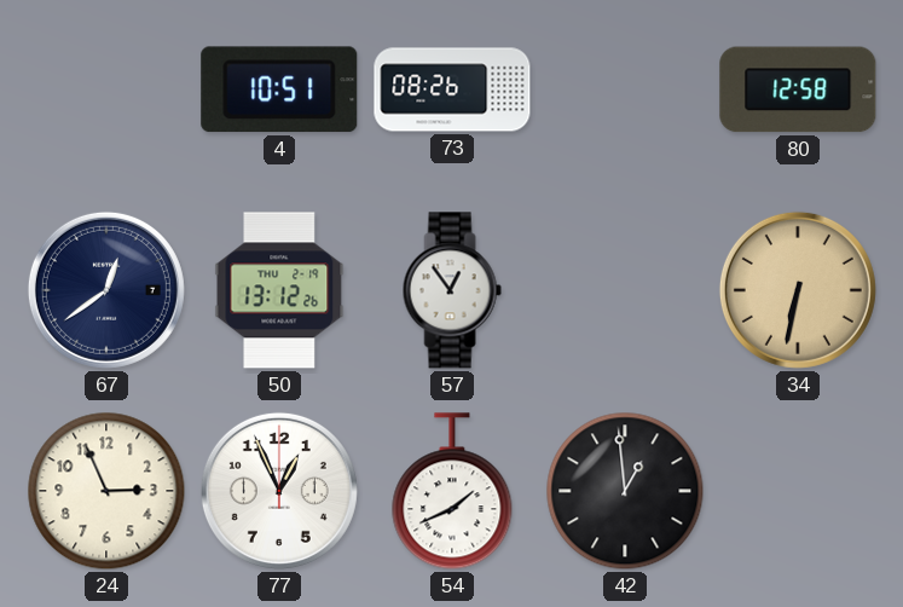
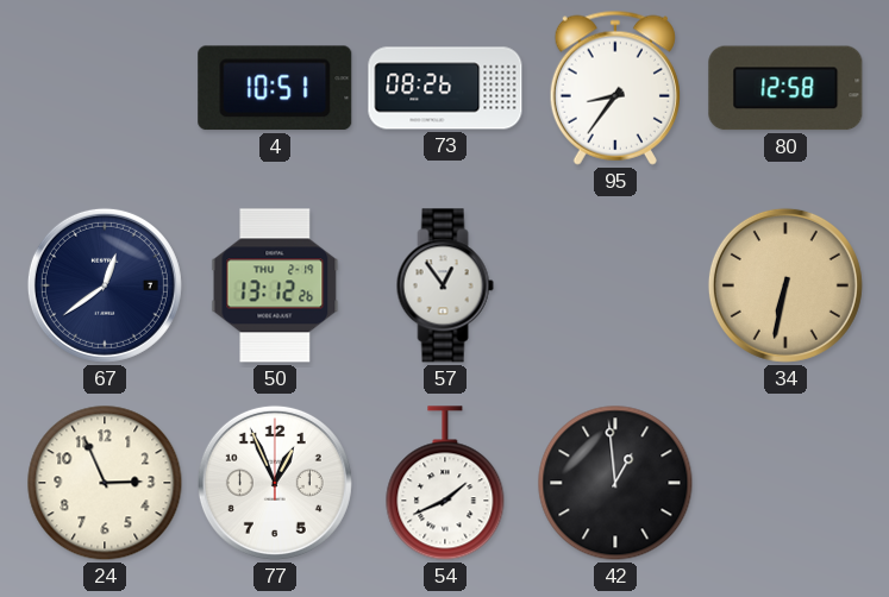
95: none -> 8:36 (615, 88)
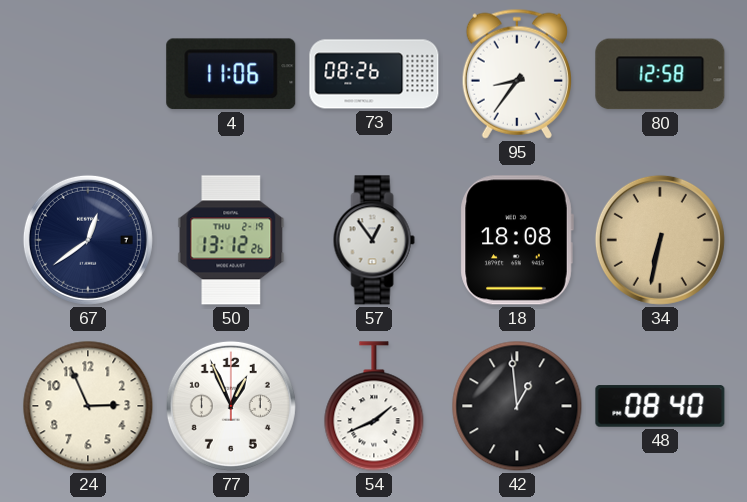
4: 10:51 -> 11:06 (231, 74)
18: none -> 18:08 (517, 240)
48: none -> 08:40 (660, 406)
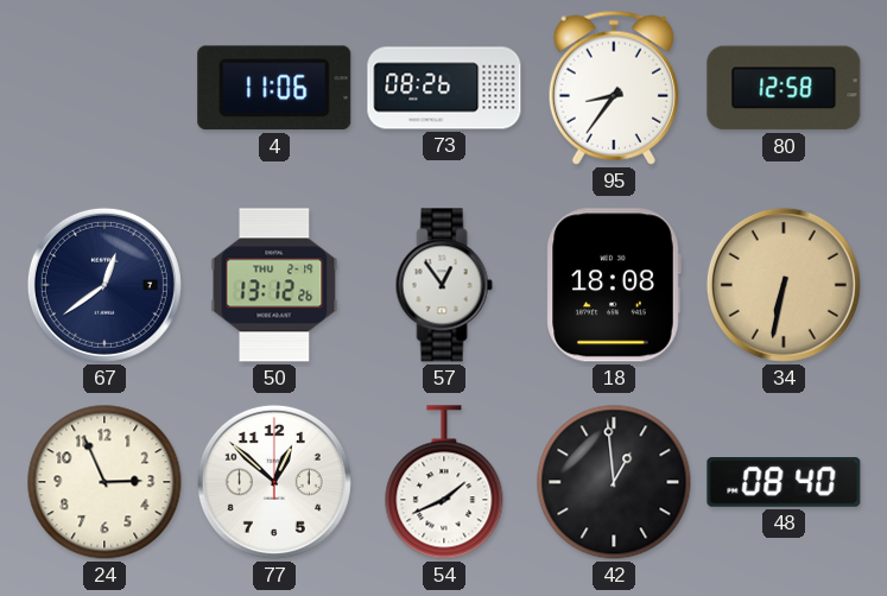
77: 12:56 -> 12:52 (274, 482)
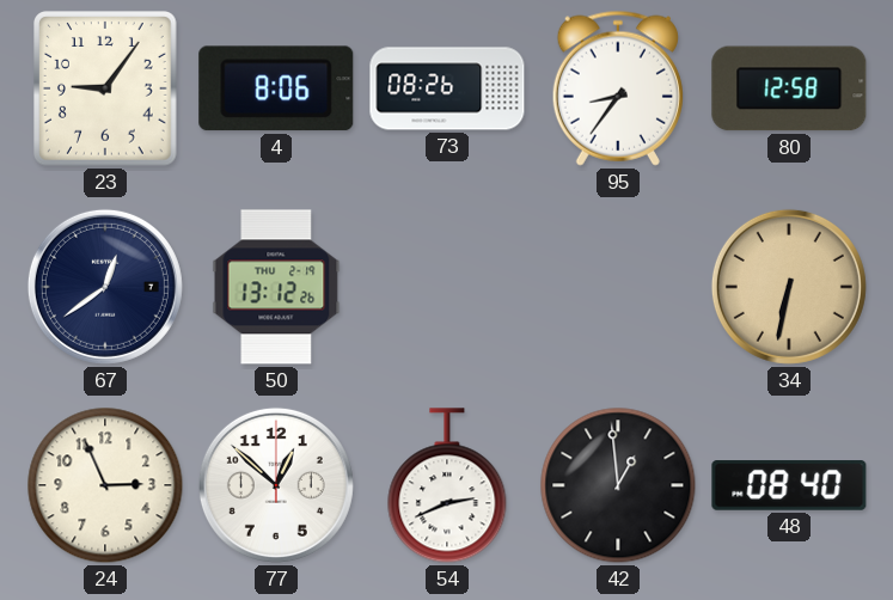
23: none -> 9:06 (106, 88)
4: 11:06 -> 8:06 (276, 88)
57: 12:54 -> none (444, 285)
18: 18:08 -> none (614, 285)
54: 1:41 -> 2:41 (447, 485)
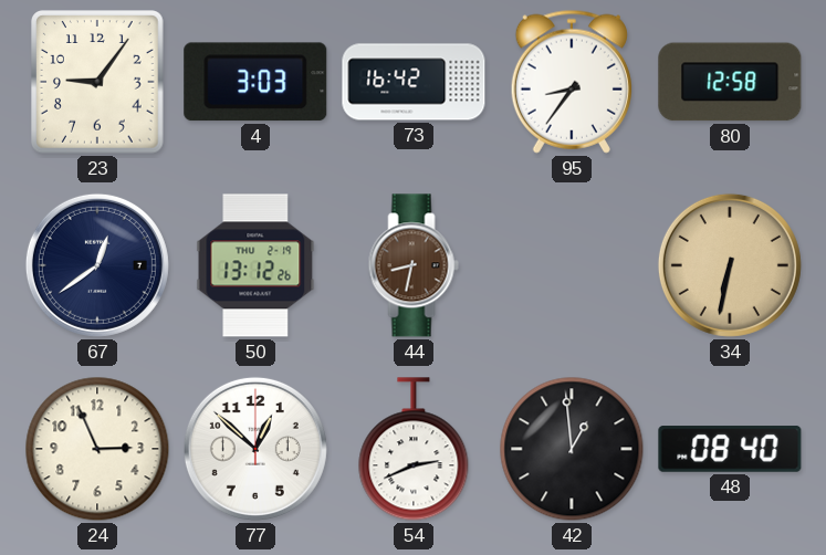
4: 8:06 -> 3:03 (255, 82)
73: 08:26 -> 16:42 (414, 82)
44: none -> 8:32 (414, 265)
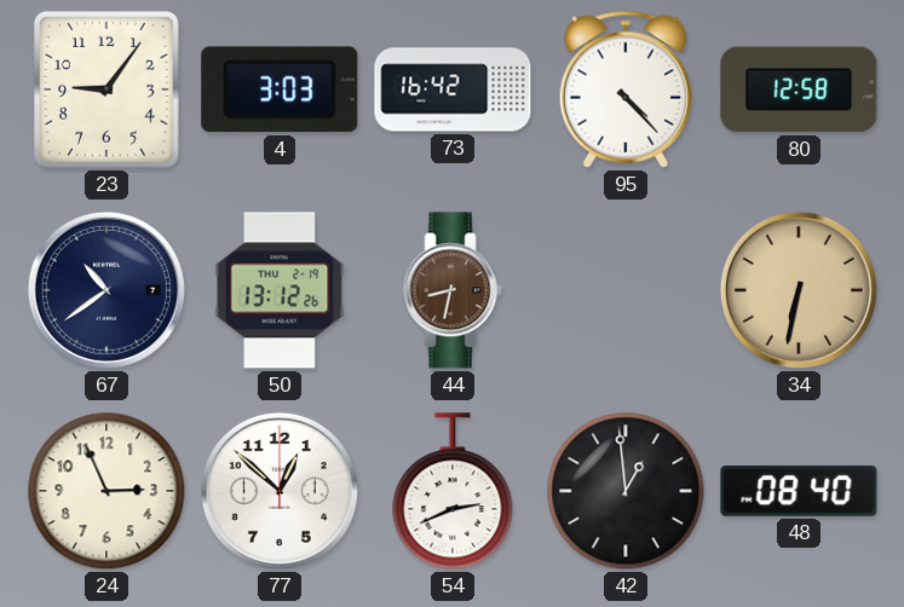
95: 8:36 -> 4:23 (626, 89)
67: 12:39 -> 10:39 (106, 290)
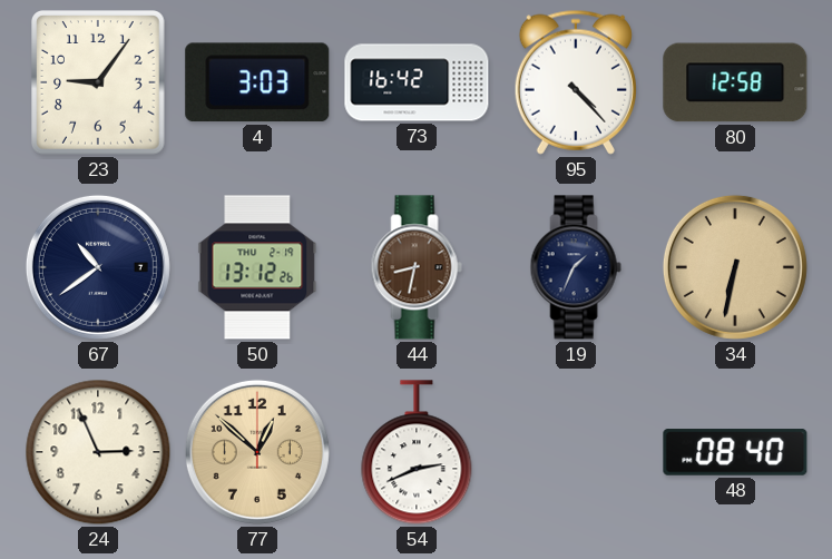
19: none -> 1:34 (576, 267)
77 dial: white -> champagne (257, 452)
42: 12:59 -> none (626, 491)
